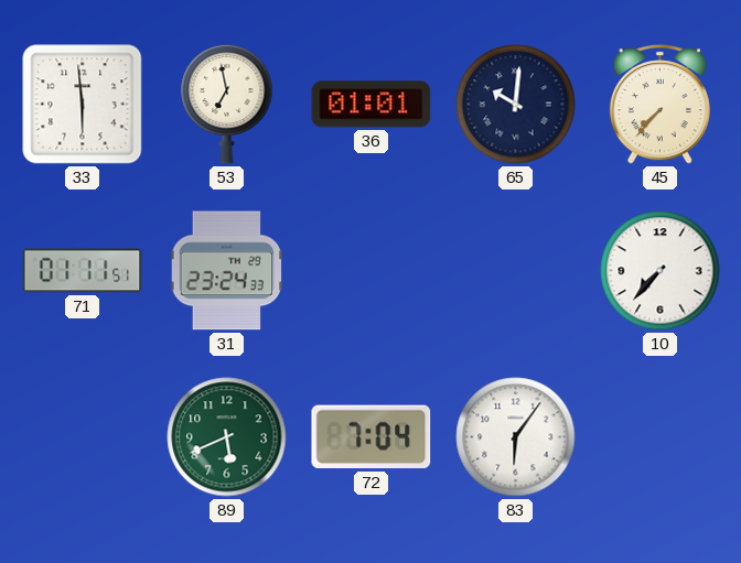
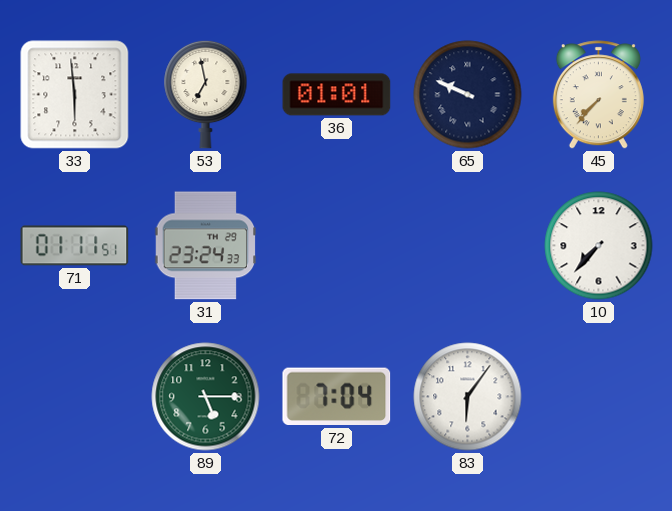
65: 10:01 -> 9:49 (468, 95)
89: 5:41 -> 5:15 (206, 397)
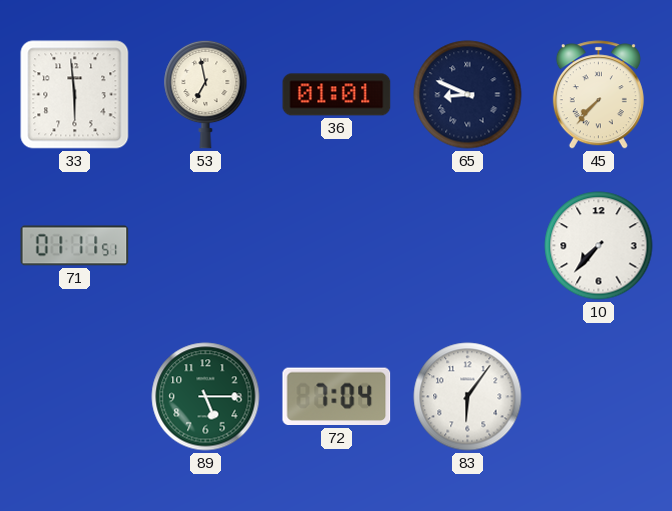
65: 9:49 -> 8:49 (468, 95)
31: 23:24 -> none (206, 246)
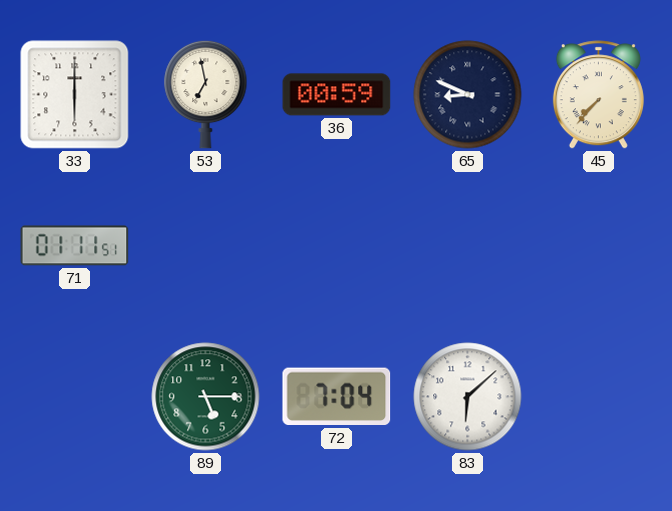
33: 5:59 -> 6:00 (75, 95)
36: 01:01 -> 00:59 (337, 95)
10: 7:37 -> none (599, 246)
83: 6:06 -> 6:08 (468, 397)
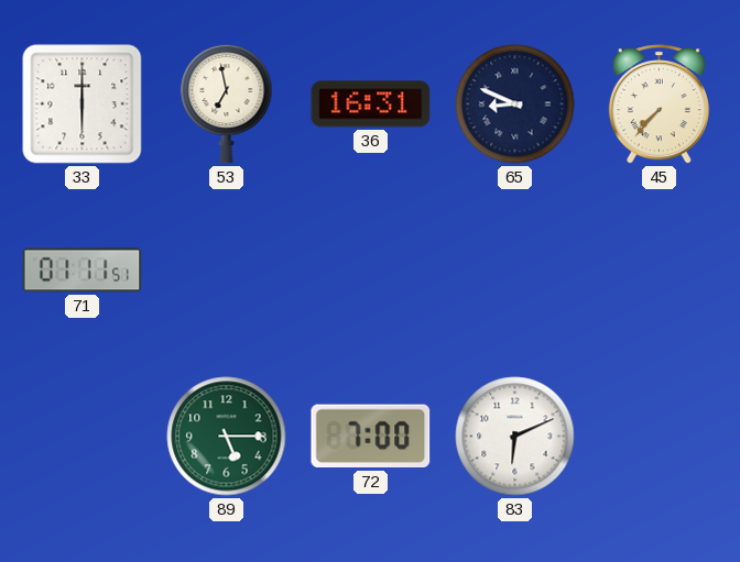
36: 00:59 -> 16:31 (371, 104)
72: 7:04 -> 7:00 (371, 437)
83: 6:08 -> 6:11 (515, 437)
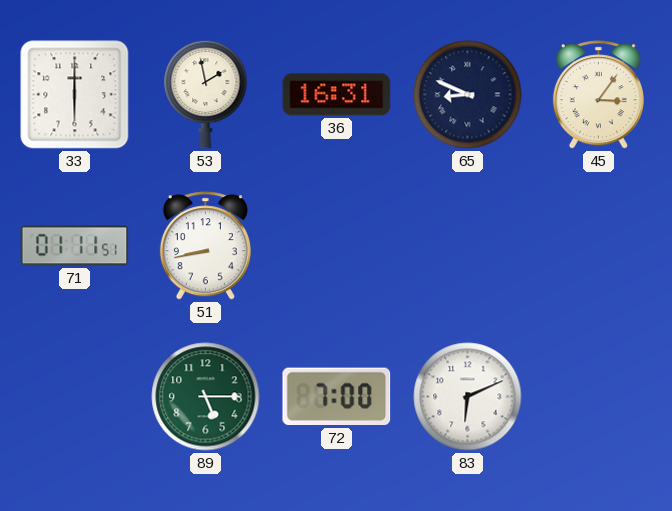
53: 6:58 -> 1:58 (206, 94)
45: 7:37 -> 3:06 (598, 95)
51: none -> 8:43 (205, 246)
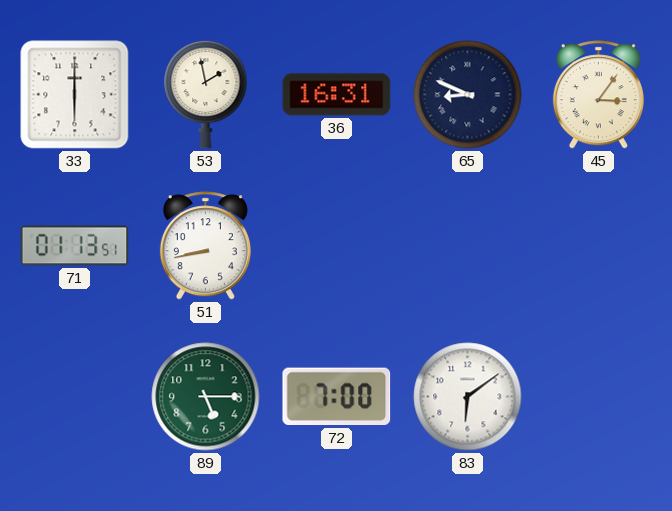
71: 01:11 -> 01:13 (75, 246)
83: 6:11 -> 6:09 (468, 397)
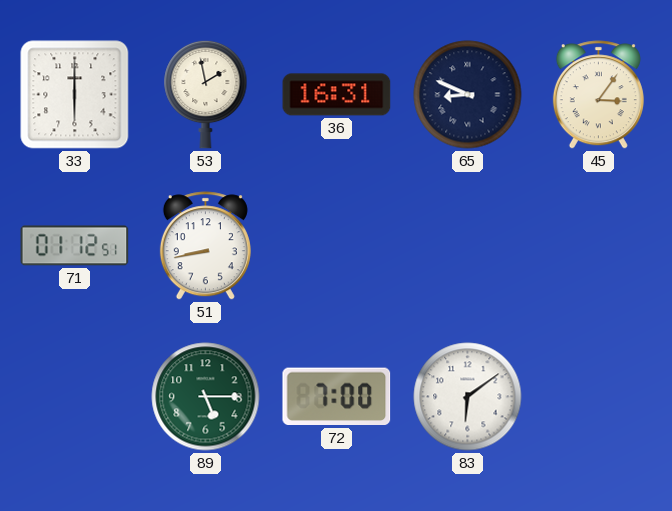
71: 01:13 -> 01:12 (75, 246)
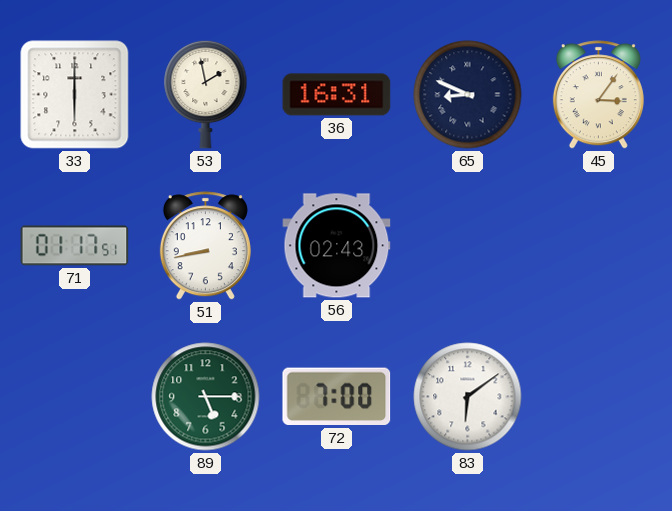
71: 01:12 -> 01:17 (75, 246)
56: none -> 02:43 (337, 246)
